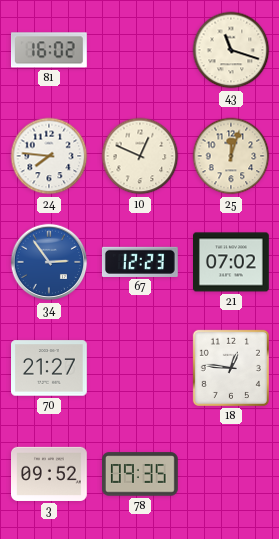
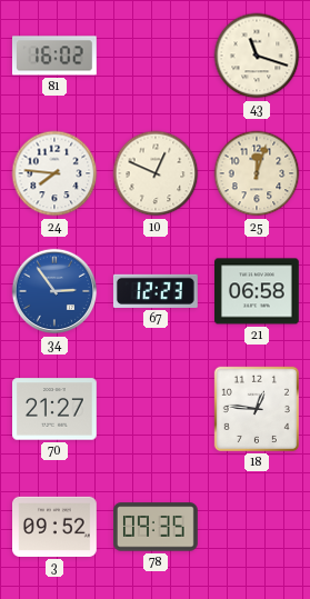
21: 07:02 -> 06:58 (258, 291)
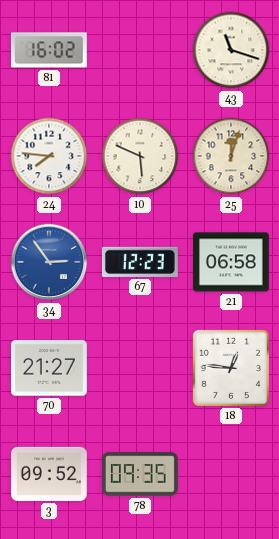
10: 12:49 -> 5:49 (140, 156)
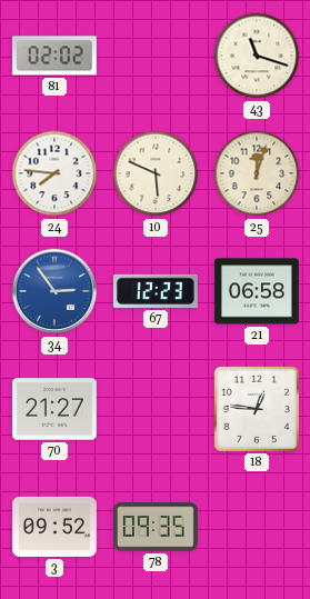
81: 16:02 -> 02:02 (54, 56)
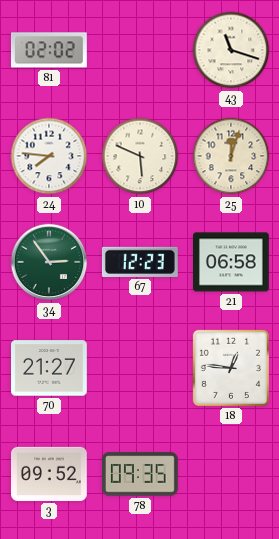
34 dial: blue -> green (49, 262)
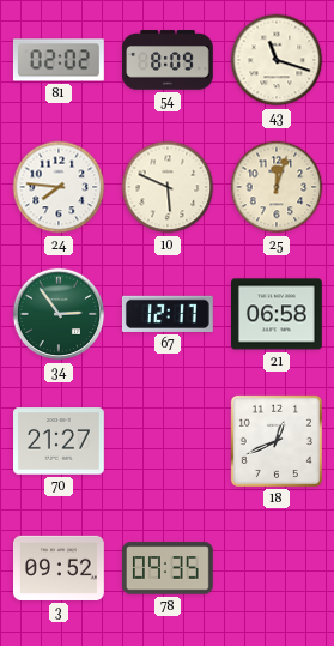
54: none -> 8:09 (169, 60)
67: 12:23 -> 12:17 (168, 314)
18: 12:46 -> 12:41 (277, 441)
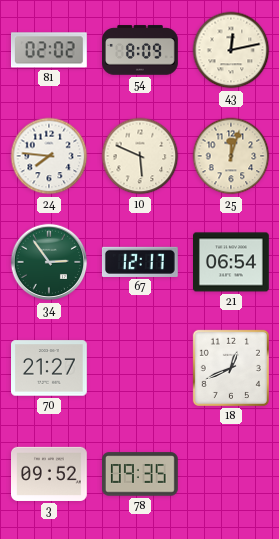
43: 11:18 -> 12:13 (231, 50)
21: 06:58 -> 06:54 (232, 262)
